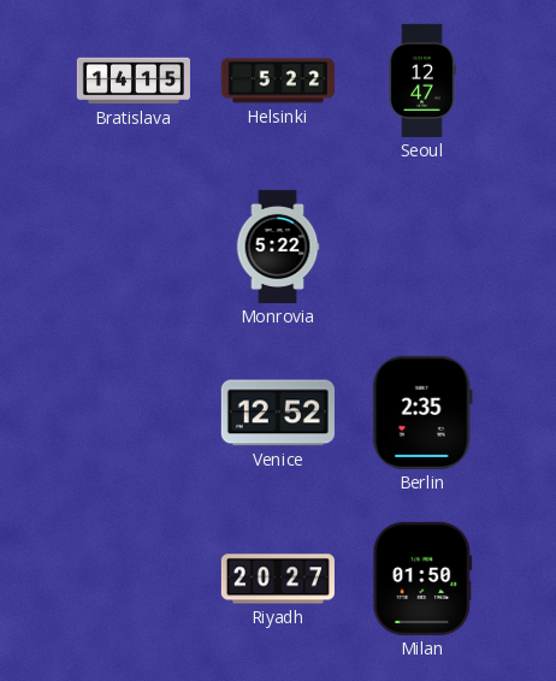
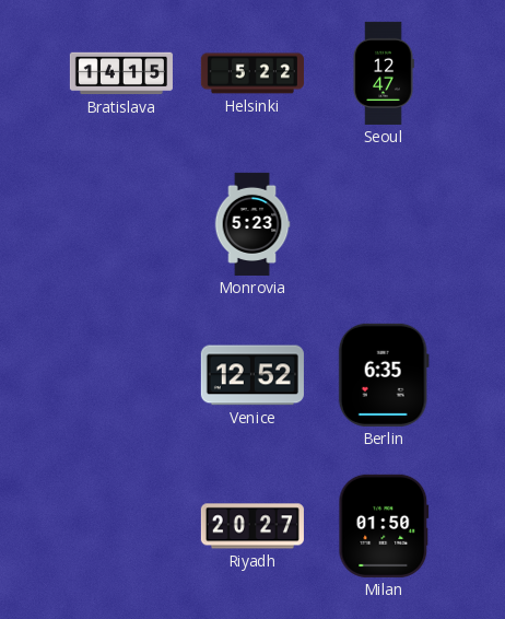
Monrovia: 5:22 -> 5:23 (252, 224)
Berlin: 2:35 -> 6:35 (384, 375)
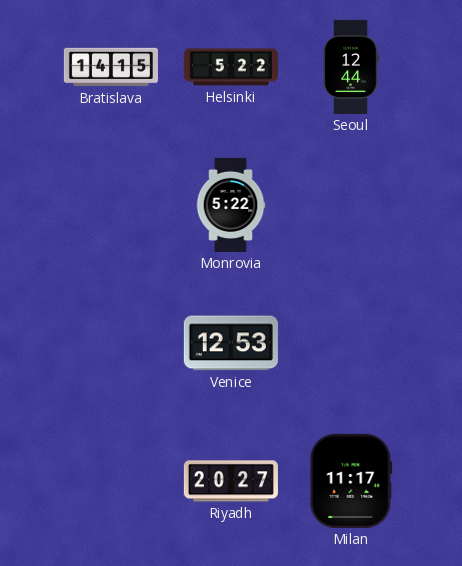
Seoul: 12:47 -> 12:44 (351, 67)
Monrovia: 5:23 -> 5:22 (231, 205)
Venice: 12:52 -> 12:53 (231, 343)
Berlin: 6:35 -> none (384, 375)
Milan: 01:50 -> 11:17 (351, 481)
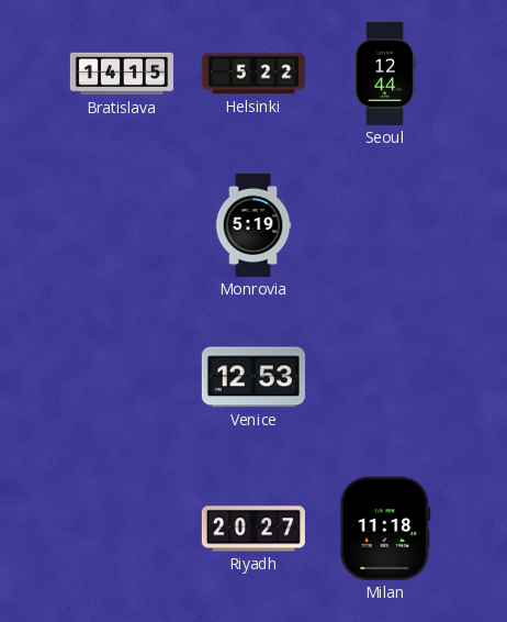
Monrovia: 5:22 -> 5:19 (253, 225)
Milan: 11:17 -> 11:18 (385, 529)
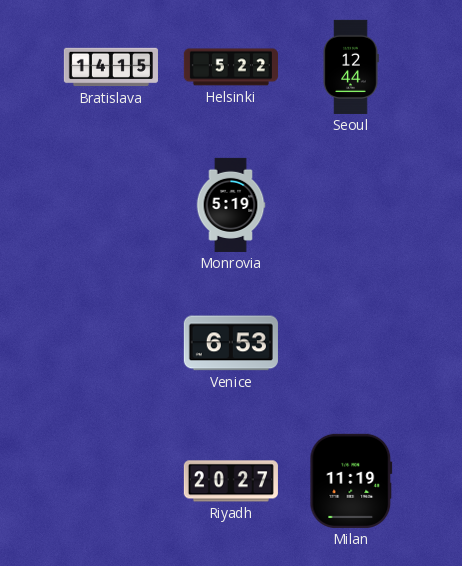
Venice: 12:53 -> 6:53 (231, 343)
Milan: 11:18 -> 11:19 (351, 481)
